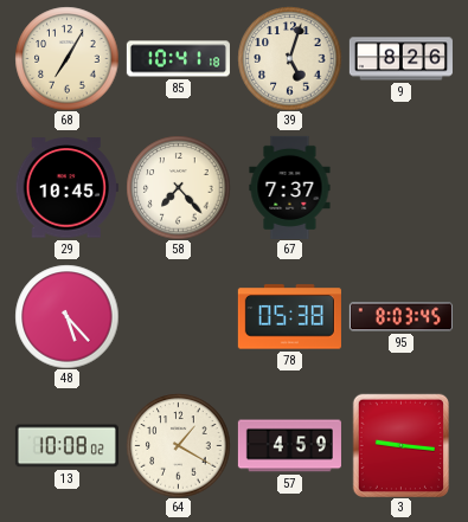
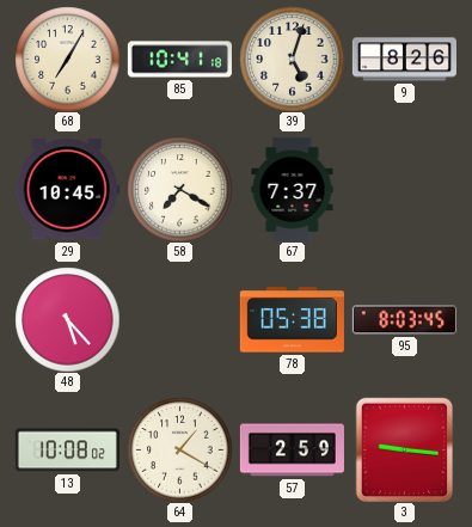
58: 7:23 -> 7:20 (179, 189)
57: 4:59 -> 2:59 (292, 451)
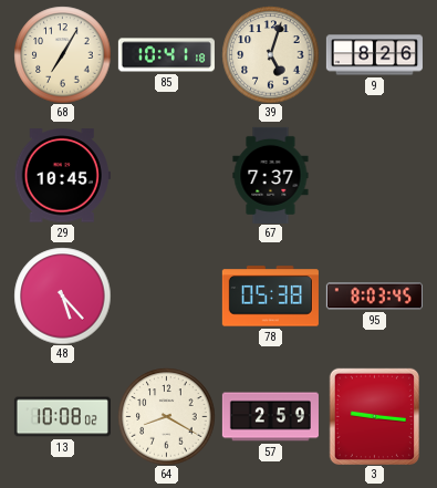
58: 7:20 -> none (179, 189)
64: 1:20 -> 8:20 (166, 416)
